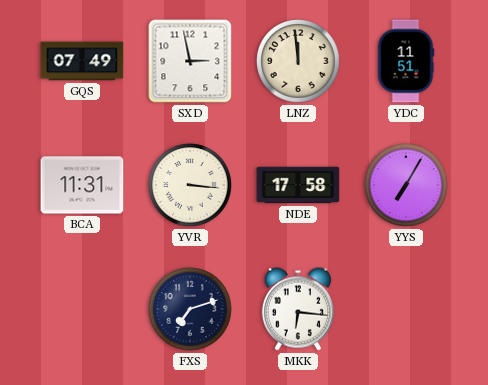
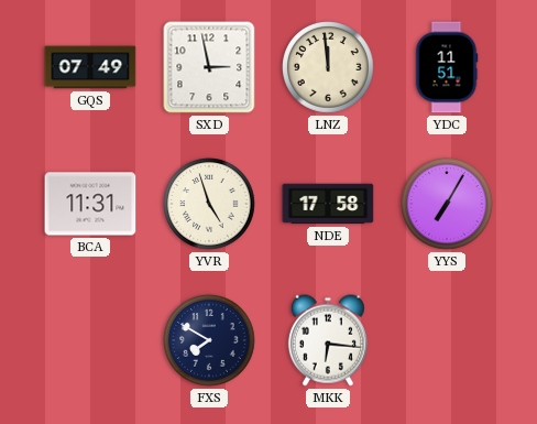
YVR: 3:16 -> 4:57 (209, 204)
FXS: 7:12 -> 7:50 (209, 340)
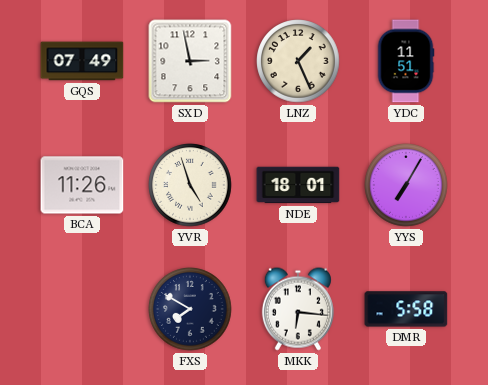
LNZ: 11:59 -> 1:26 (298, 61)
BCA: 11:31 -> 11:26 (82, 185)
NDE: 17:58 -> 18:01 (298, 185)
DMR: none -> 5:58 (406, 309)
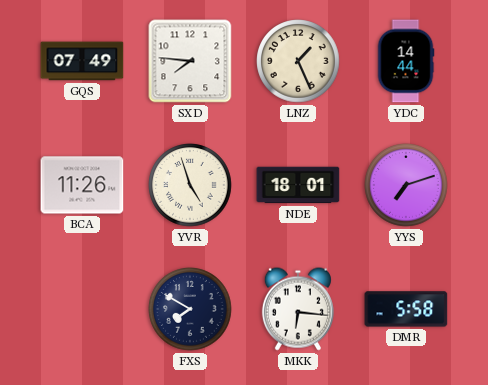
SXD: 2:58 -> 7:46 (190, 61)
YDC: 11:51 -> 14:44 (406, 61)
YYS: 7:05 -> 7:12 (406, 185)
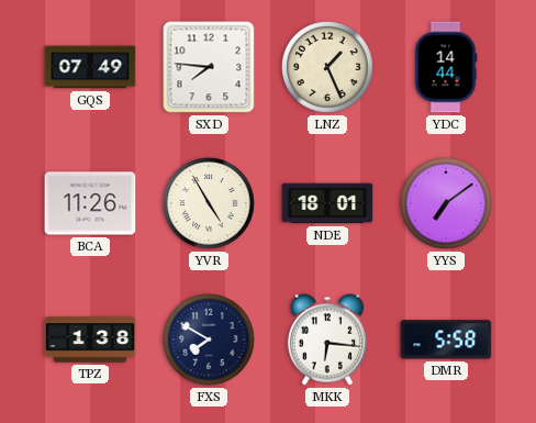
YVR: 4:57 -> 4:55 (209, 203)
YYS: 7:12 -> 7:09 (446, 203)
TPZ: none -> 1:38 (90, 339)
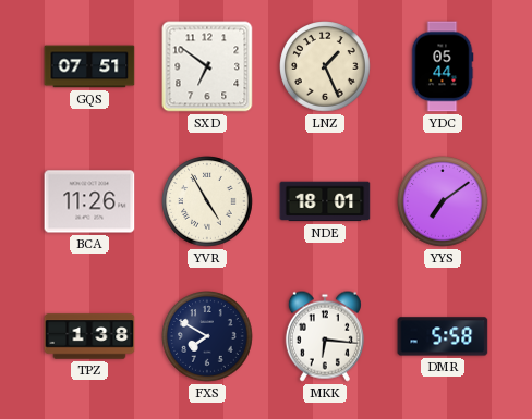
GQS: 07:49 -> 07:51 (89, 66)
SXD: 7:46 -> 6:51 (207, 66)
YDC: 14:44 -> 05:44 (443, 66)
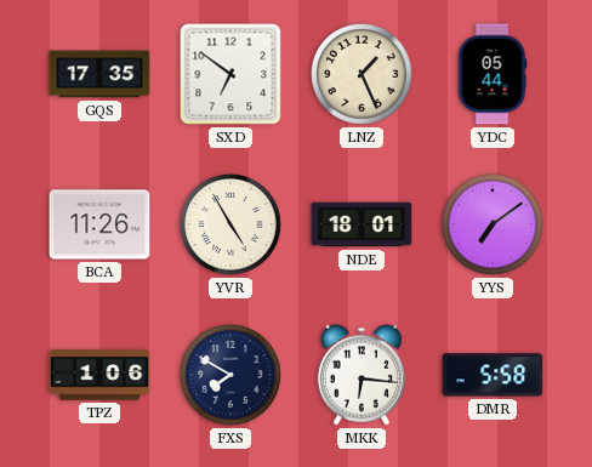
GQS: 07:51 -> 17:35 (99, 74)
TPZ: 1:38 -> 1:06 (99, 375)
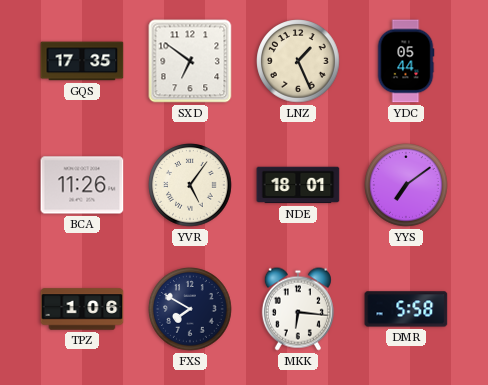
YVR: 4:55 -> 5:06 (190, 185)
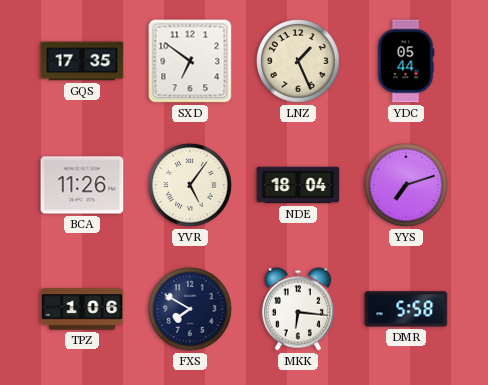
NDE: 18:01 -> 18:04 (298, 185)
YYS: 7:09 -> 7:12 (406, 185)
